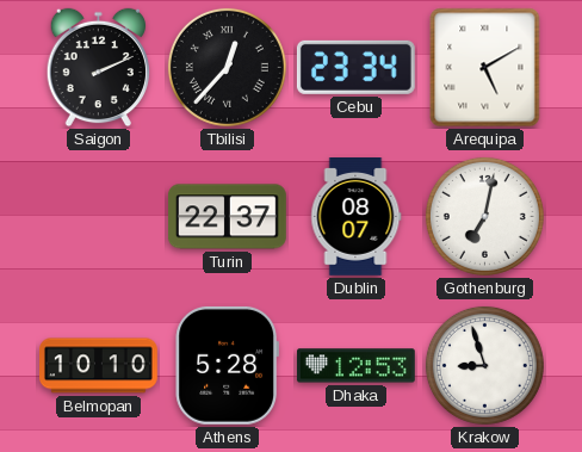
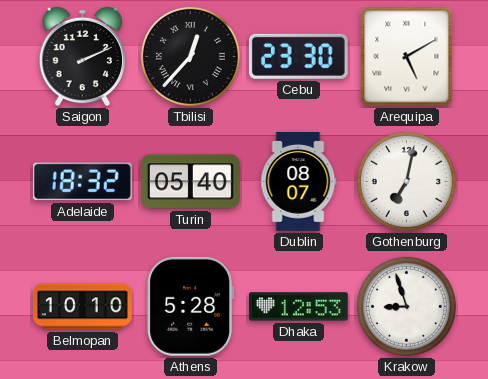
Cebu: 23:34 -> 23:30 (298, 56)
Adelaide: none -> 18:32 (82, 182)
Turin: 22:37 -> 05:40 (191, 182)
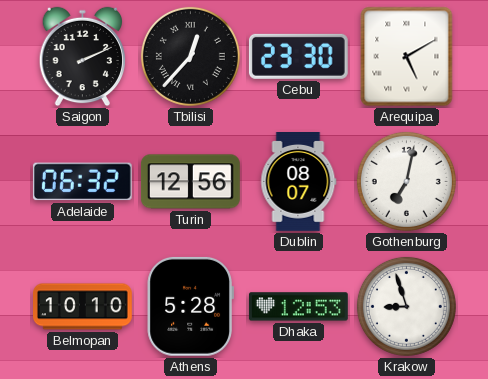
Adelaide: 18:32 -> 06:32 (82, 182)
Turin: 05:40 -> 12:56 (191, 182)
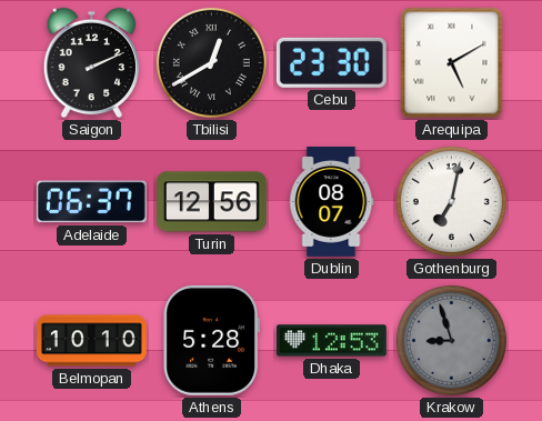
Tbilisi: 12:37 -> 12:40 (211, 62)
Adelaide: 06:32 -> 06:37 (91, 202)
Krakow dial: white -> grey (451, 340)
